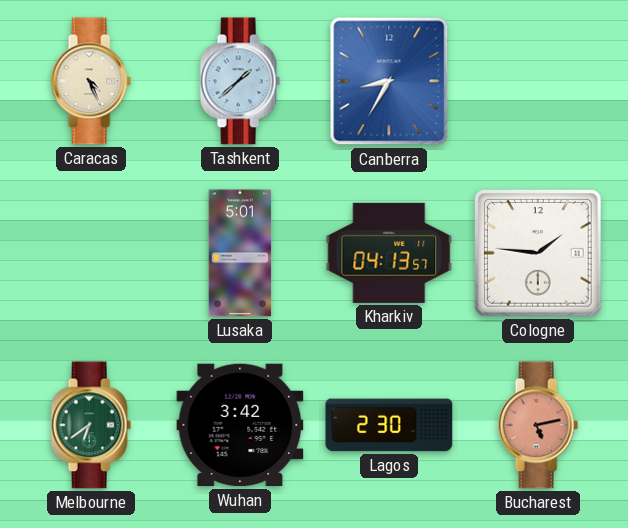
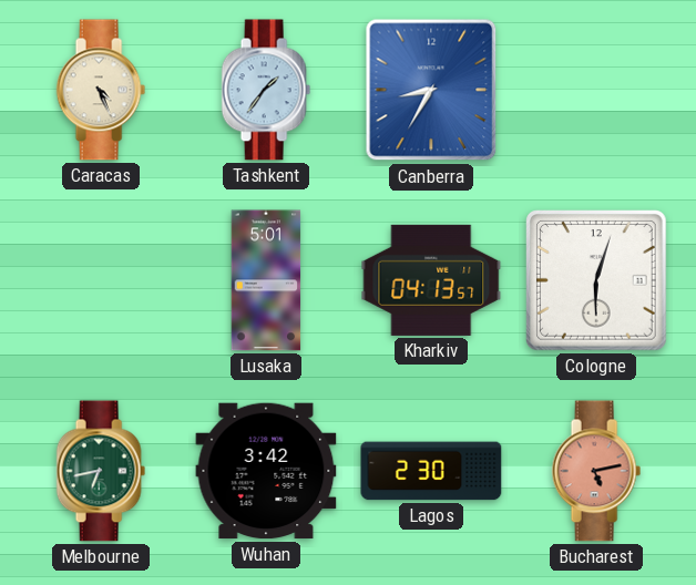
Tashkent: 1:38 -> 1:36 (266, 90)
Cologne: 1:46 -> 6:03 (597, 281)
Melbourne: 6:39 -> 6:43 (101, 471)
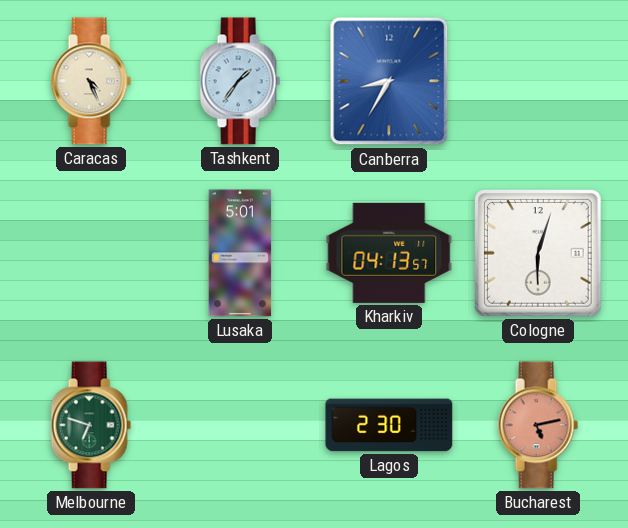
Melbourne: 6:43 -> 6:48 (91, 425)
Wuhan: 3:42 -> none (266, 471)
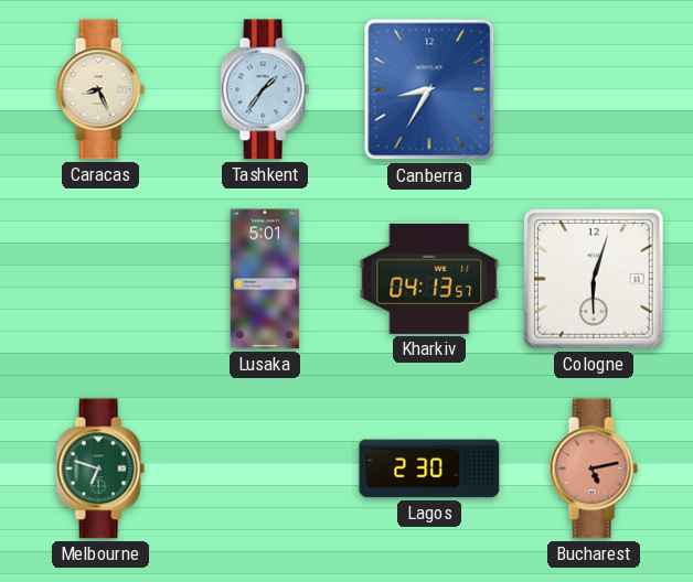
Caracas: 4:26 -> 8:26 (100, 89)
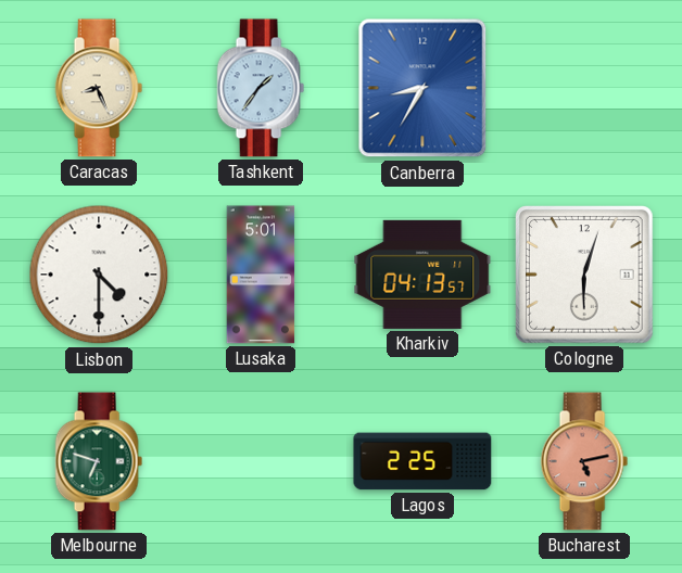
Lisbon: none -> 4:30 (99, 275)
Lagos: 2:30 -> 2:25 (422, 461)
